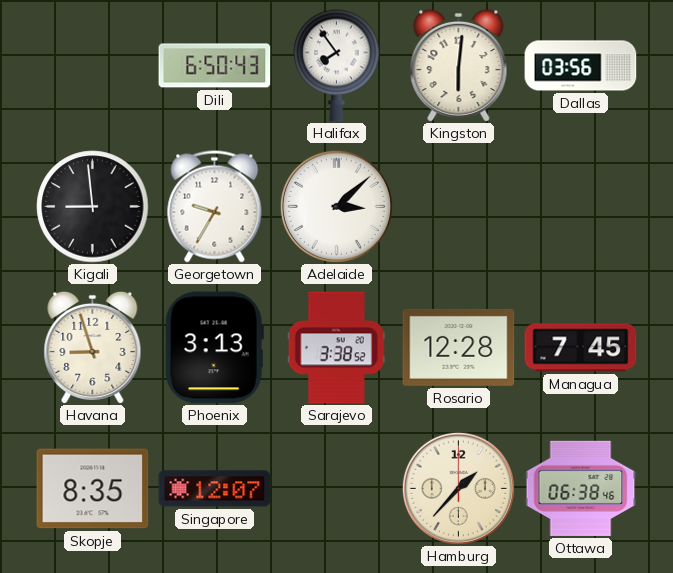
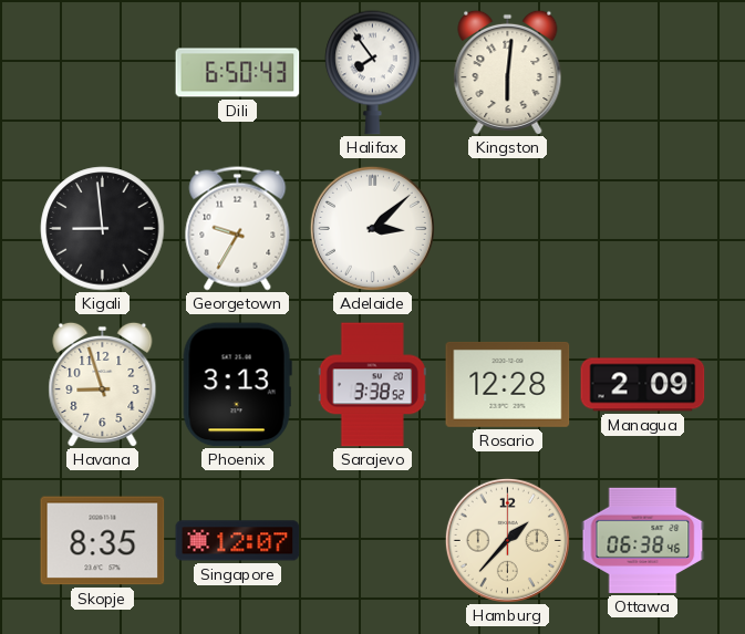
Dallas: 03:56 -> none (581, 66)
Managua: 7:45 -> 2:09 (643, 385)
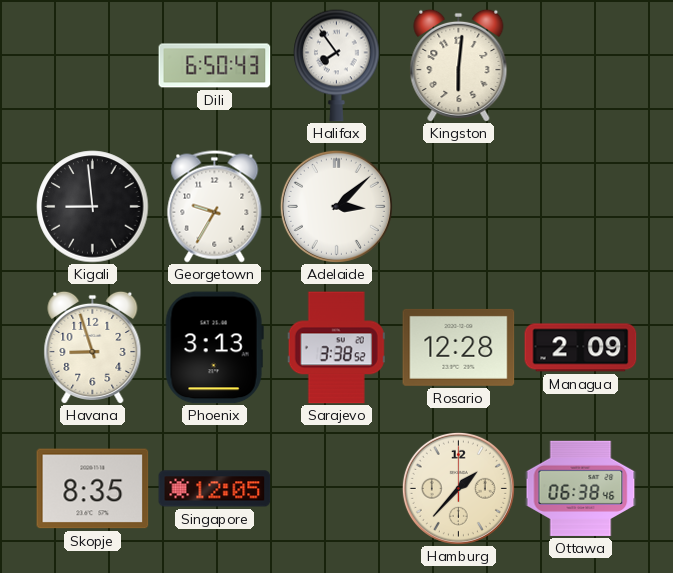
Singapore: 12:07 -> 12:05 (215, 489)
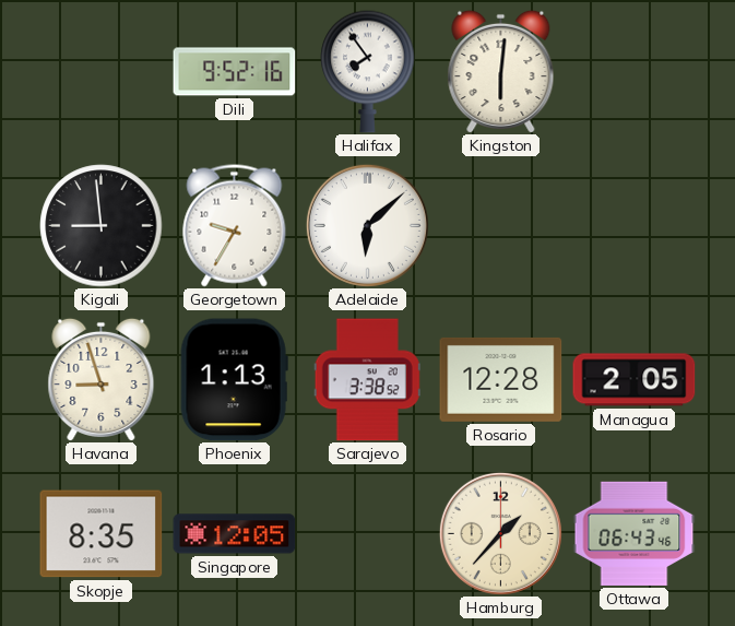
Dili: 6:50 -> 9:52 (235, 72)
Adelaide: 3:08 -> 6:08 (367, 225)
Phoenix: 3:13 -> 1:13 (234, 380)
Managua: 2:09 -> 2:05 (635, 380)
Ottawa: 06:38 -> 06:43 (635, 533)
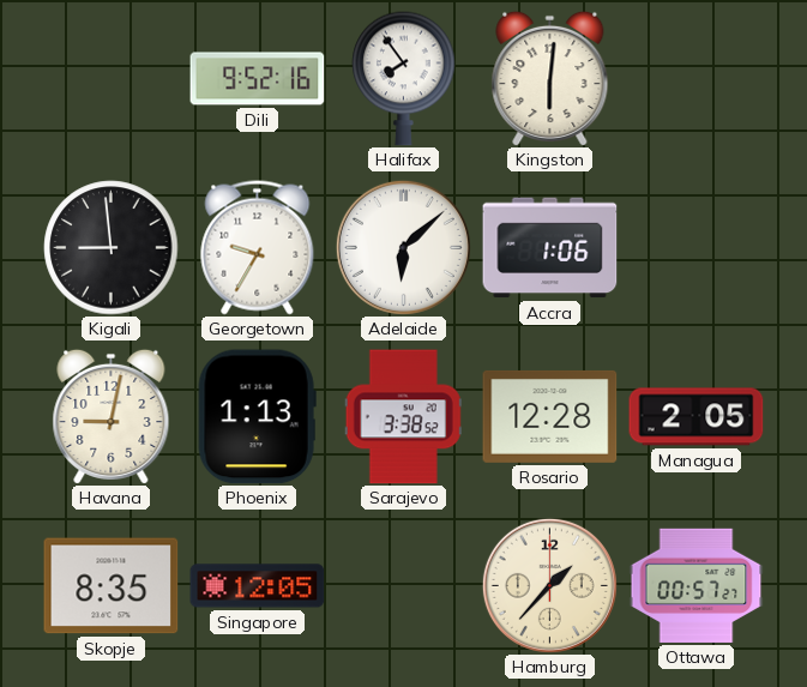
Accra: none -> 1:06 (550, 248)
Havana: 8:57 -> 9:02 (112, 416)
Ottawa: 06:43 -> 00:57 (697, 585)
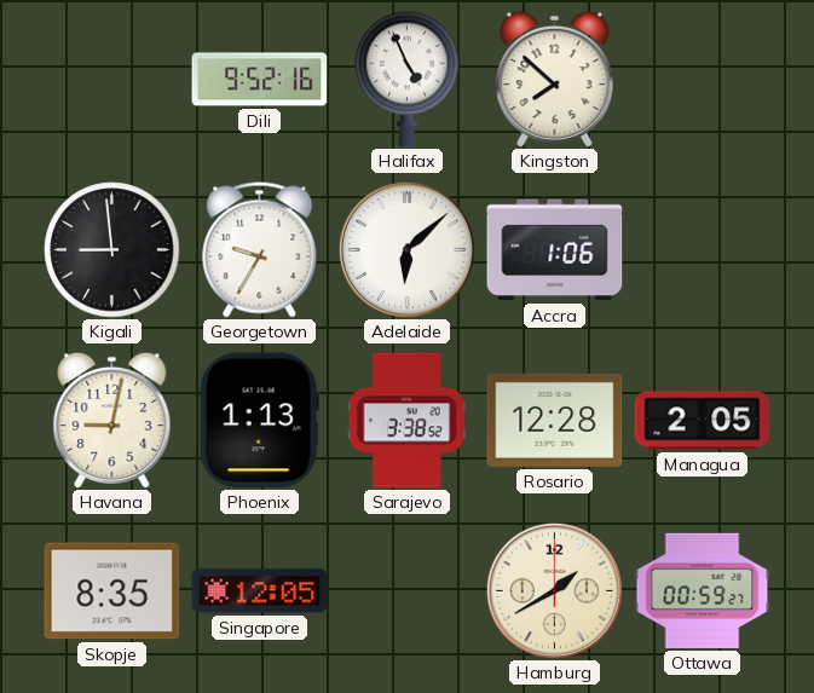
Halifax: 7:54 -> 4:56 (408, 79)
Kingston: 6:01 -> 7:52 (555, 79)
Hamburg: 1:37 -> 1:40 (554, 590)
Ottawa: 00:57 -> 00:59 (703, 590)
